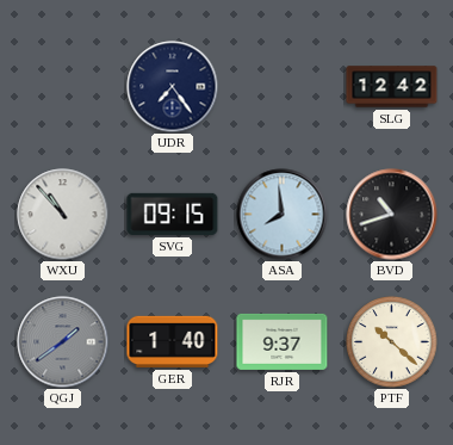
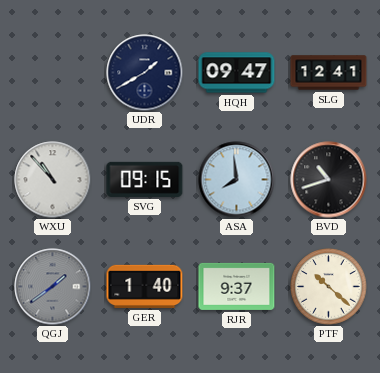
UDR: 7:24 -> 1:40 (145, 73)
HQH: none -> 09:47 (237, 73)
SLG: 12:42 -> 12:41 (329, 73)
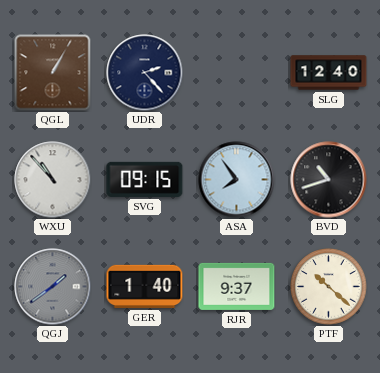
QGL: none -> 1:05 (53, 73)
UDR: 1:40 -> 2:23 (145, 73)
HQH: 09:47 -> none (237, 73)
SLG: 12:41 -> 12:40 (329, 73)
ASA: 7:59 -> 7:54 (237, 180)
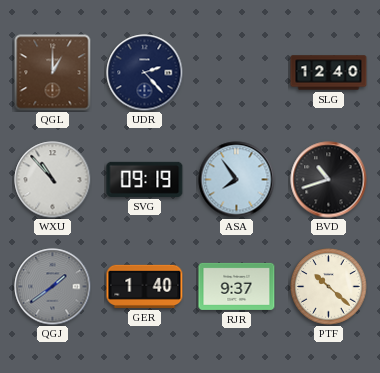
QGL: 1:05 -> 1:00 (53, 73)
SVG: 09:15 -> 09:19 (145, 179)
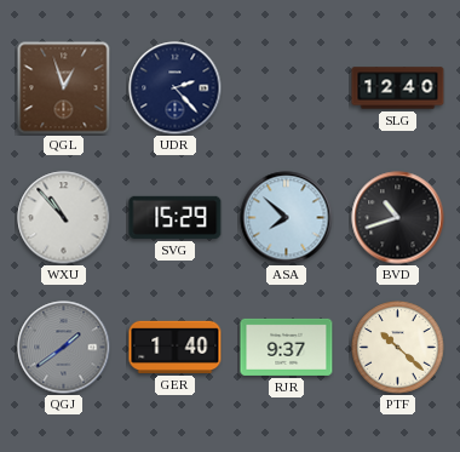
QGL: 1:00 -> 12:57 (64, 88)
SVG: 09:19 -> 15:29 (176, 217)
ASA: 7:54 -> 7:52 (287, 218)
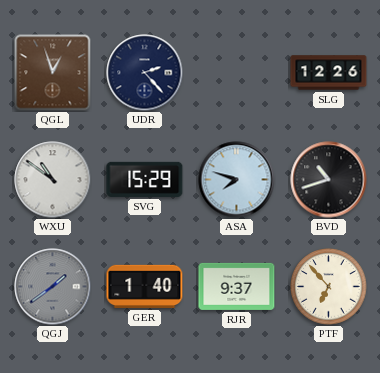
SLG: 12:40 -> 12:26 (329, 73)
WXU: 10:53 -> 10:51 (53, 180)
ASA: 7:52 -> 7:48 (237, 180)
PTF: 10:22 -> 6:53 (329, 287)
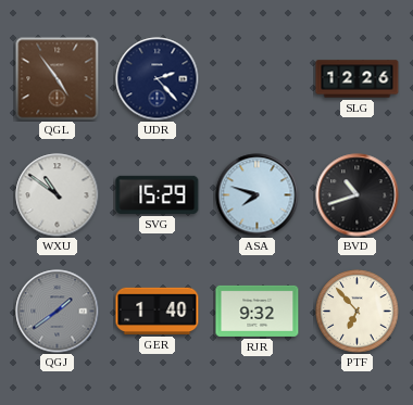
QGL: 12:57 -> 4:54 (58, 79)
RJR: 9:37 -> 9:32 (258, 311)
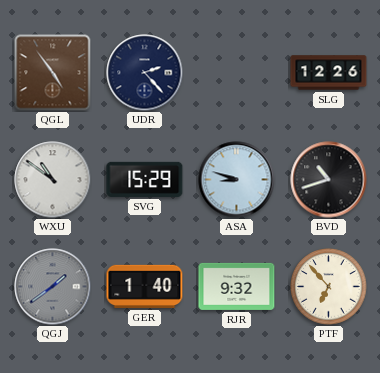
ASA: 7:48 -> 8:48 (237, 180)
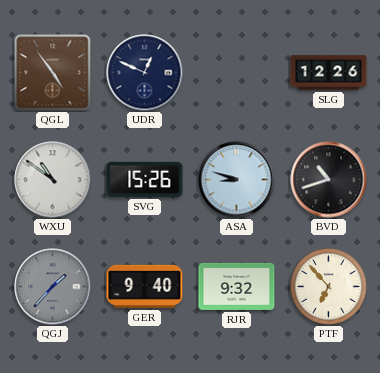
UDR: 2:23 -> 12:49 (145, 73)
SVG: 15:29 -> 15:26 (145, 179)
QGJ: 1:39 -> 1:37 (53, 287)
GER: 1:40 -> 9:40 (145, 286)
